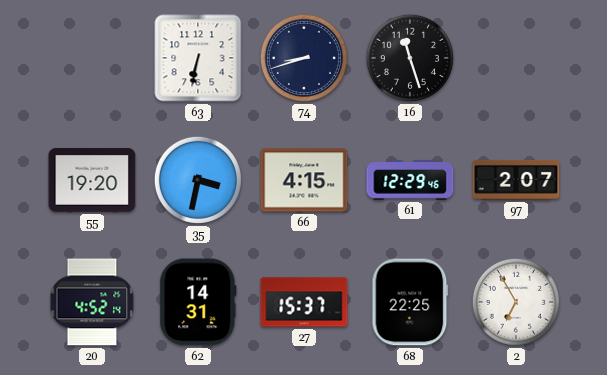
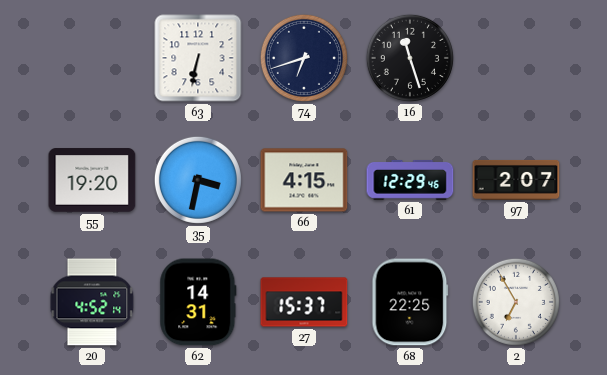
74: 8:42 -> 6:42 (304, 58)
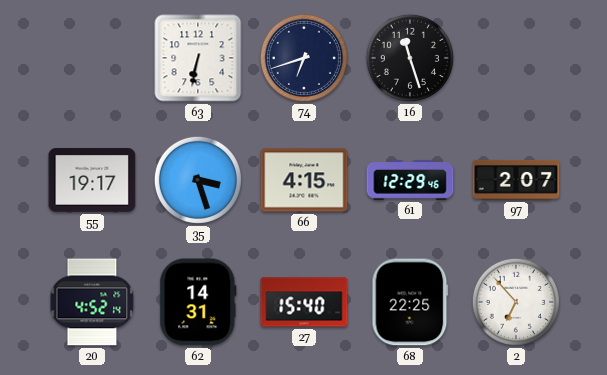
55: 19:20 -> 19:17 (92, 180)
35: 3:32 -> 3:27 (198, 180)
27: 15:37 -> 15:40 (304, 302)
2: 6:55 -> 6:53 (516, 302)
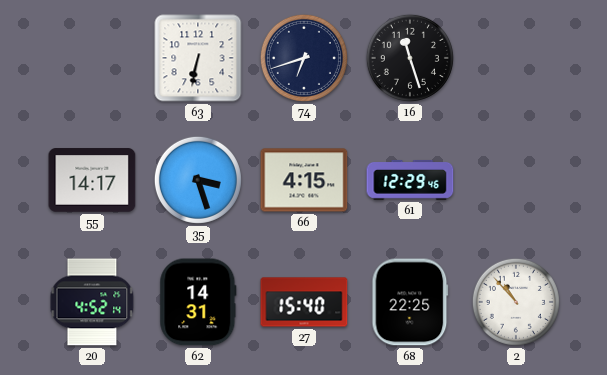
55: 19:17 -> 14:17 (92, 180)
97: 2:07 -> none (516, 180)
2: 6:53 -> 10:53 (516, 302)
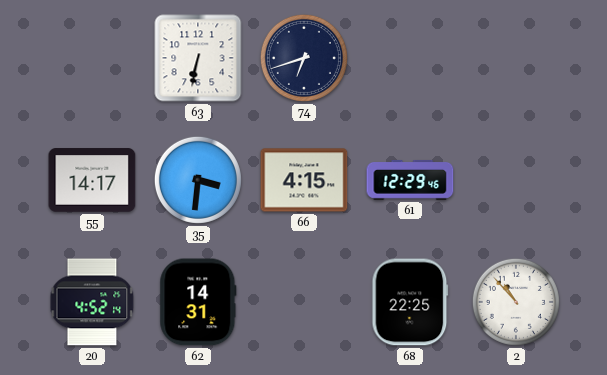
16: 11:27 -> none (410, 58)
35: 3:27 -> 3:31 (198, 180)
27: 15:40 -> none (304, 302)
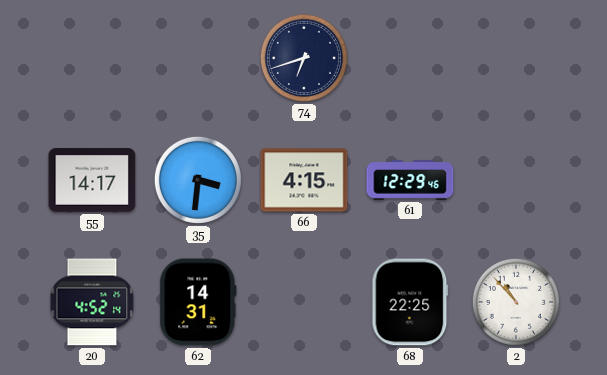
63: 6:32 -> none (198, 58)
